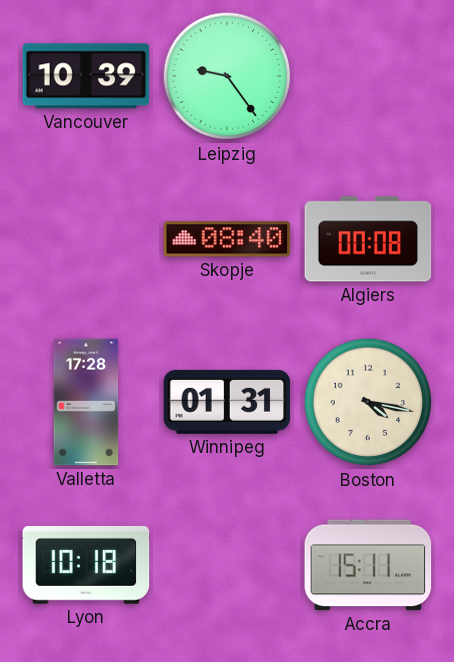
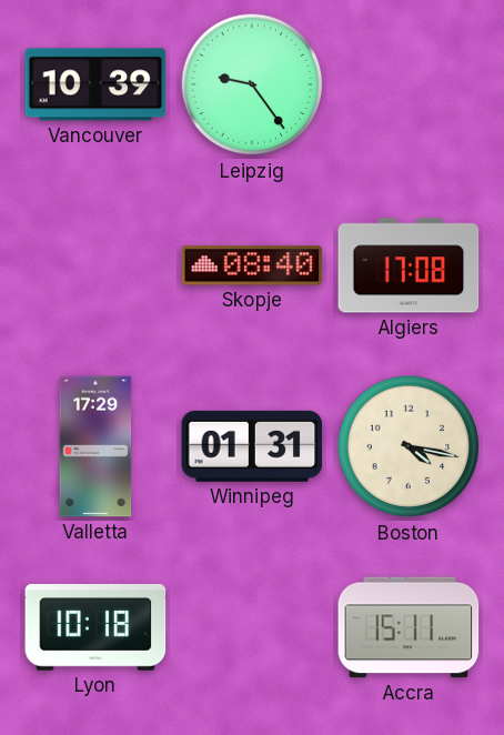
Algiers: 00:08 -> 17:08 (409, 265)
Valletta: 17:28 -> 17:29 (95, 446)
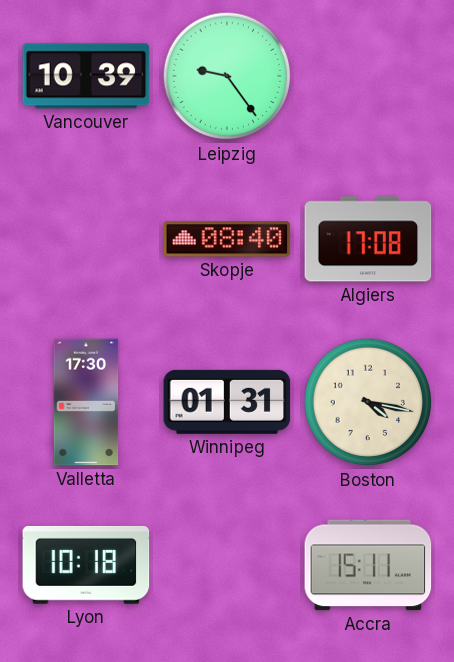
Valletta: 17:29 -> 17:30 (86, 402)
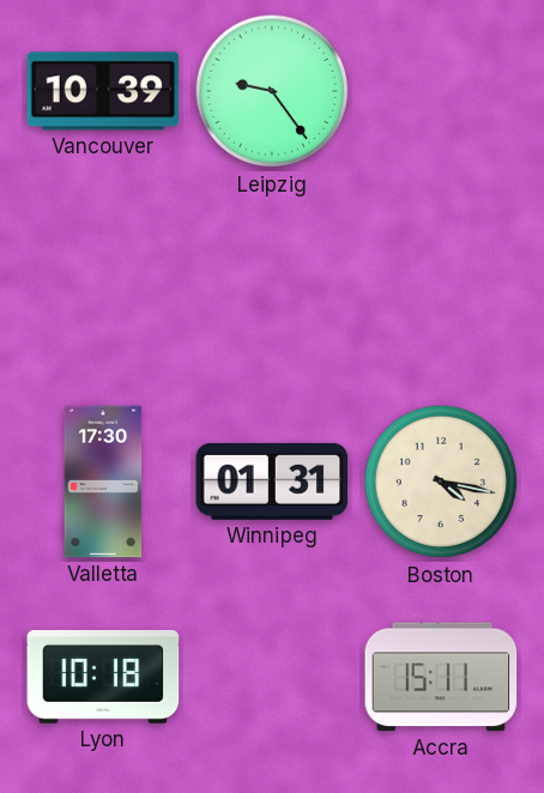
Skopje: 08:40 -> none (227, 239)
Algiers: 17:08 -> none (368, 239)
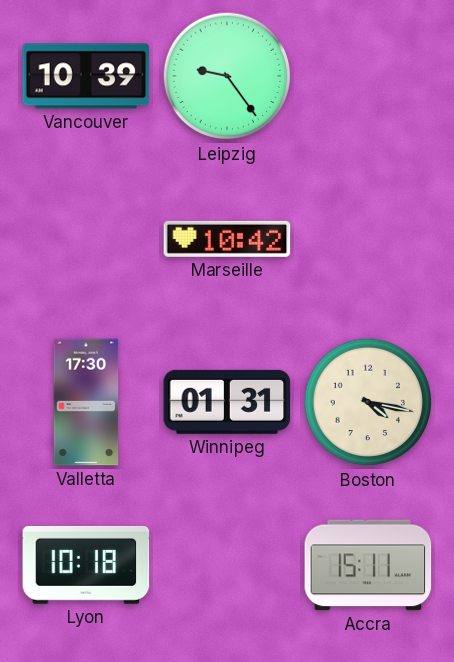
Marseille: none -> 10:42 (227, 239)
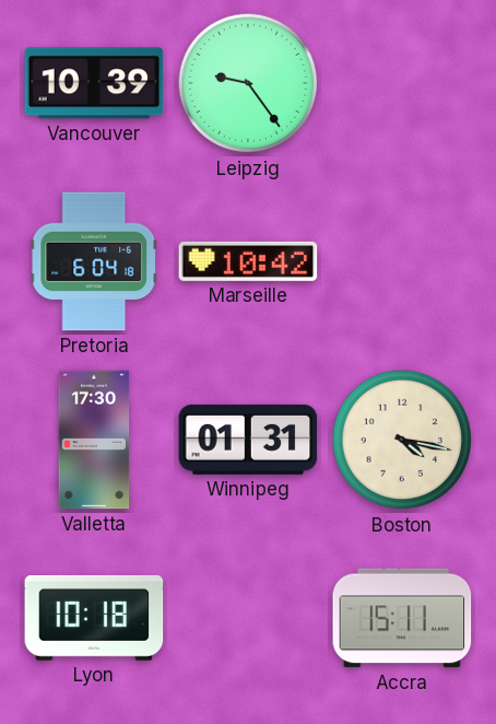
Pretoria: none -> 6:04 (94, 261)
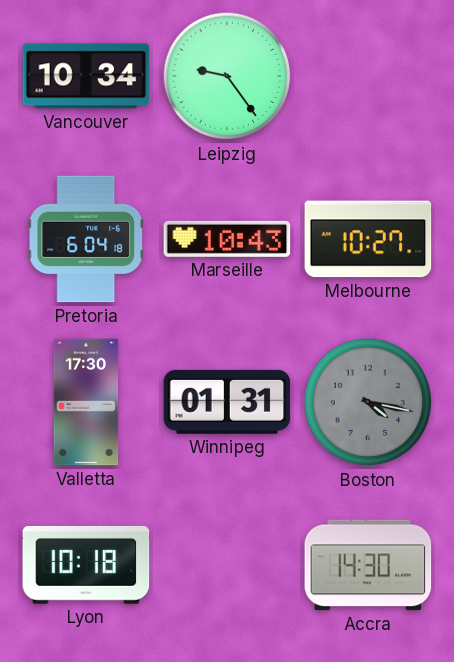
Vancouver: 10:39 -> 10:34 (86, 76)
Marseille: 10:42 -> 10:43 (227, 239)
Melbourne: none -> 10:27 (368, 239)
Boston dial: cream -> grey (368, 402)
Accra: 15:11 -> 14:30 (368, 565)
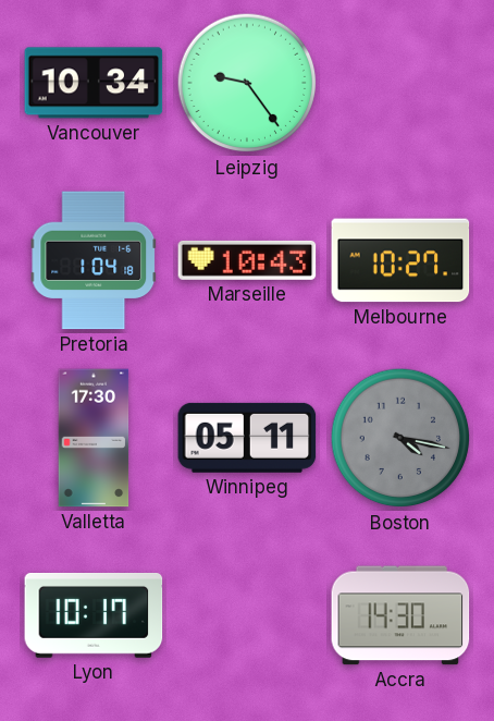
Pretoria: 6:04 -> 1:04 (94, 260)
Winnipeg: 01:31 -> 05:11 (247, 438)
Lyon: 10:18 -> 10:17 (94, 615)
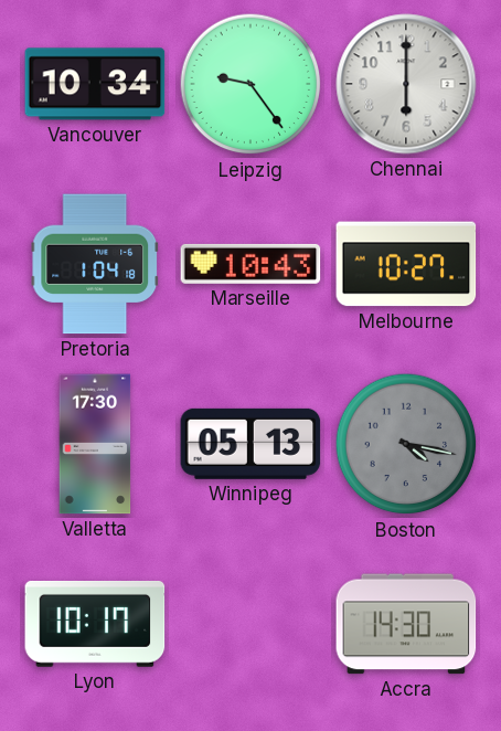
Chennai: none -> 6:00 (406, 84)
Winnipeg: 05:11 -> 05:13 (250, 444)
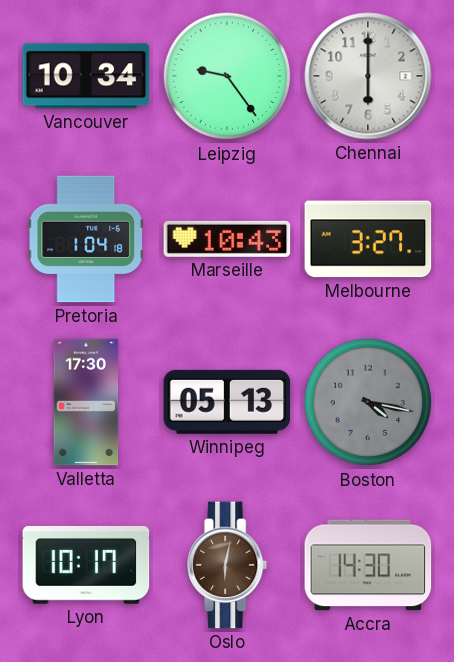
Melbourne: 10:27 -> 3:27 (368, 239)
Oslo: none -> 6:02 (228, 565)
